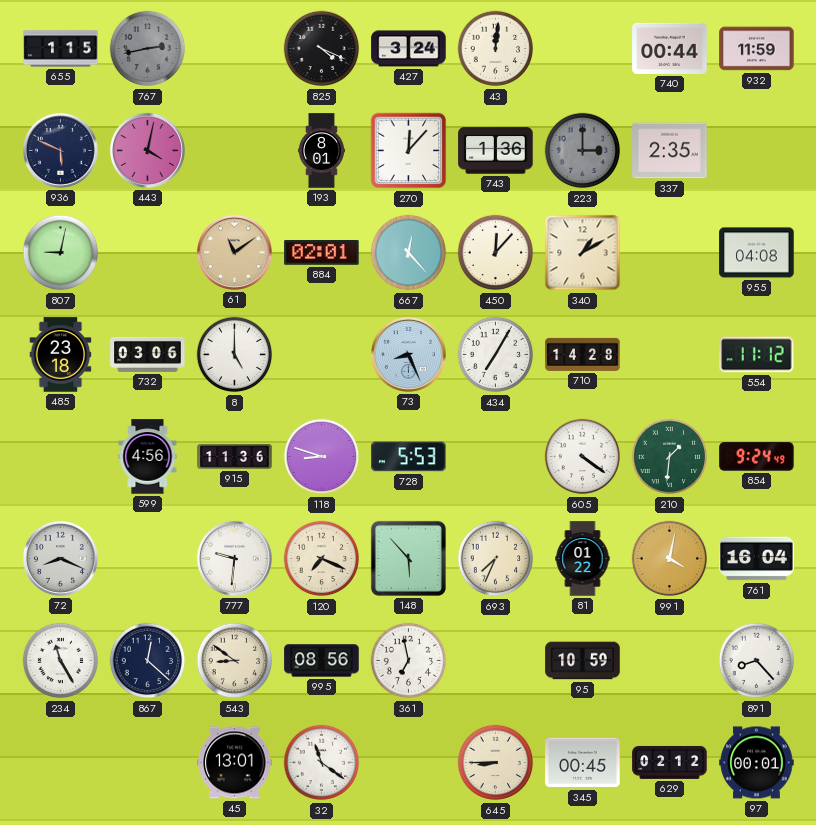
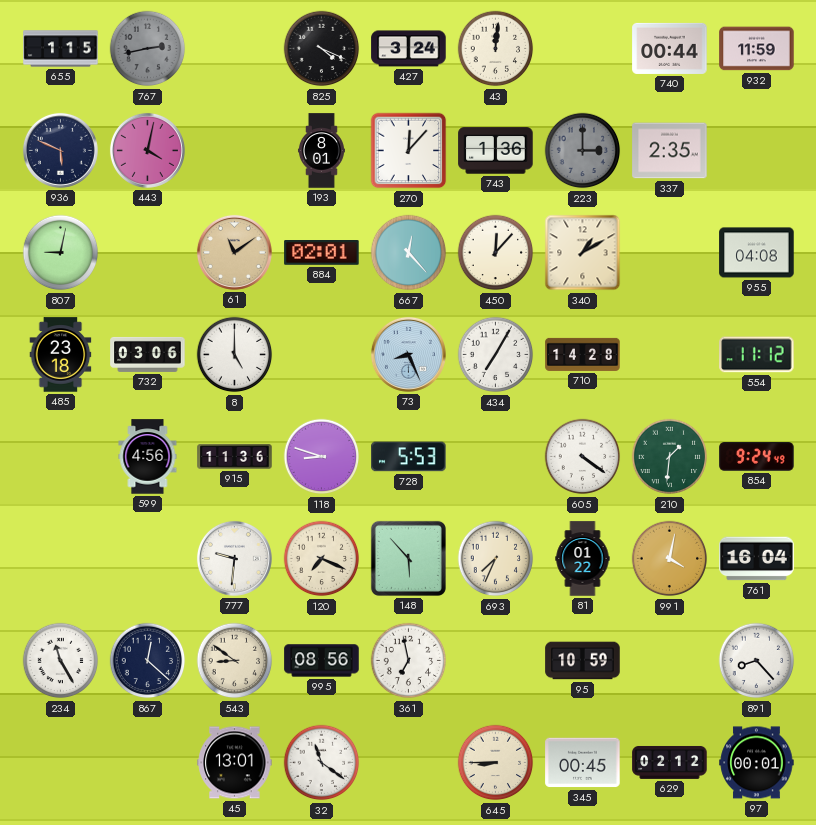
72: 8:19 -> none (60, 558)
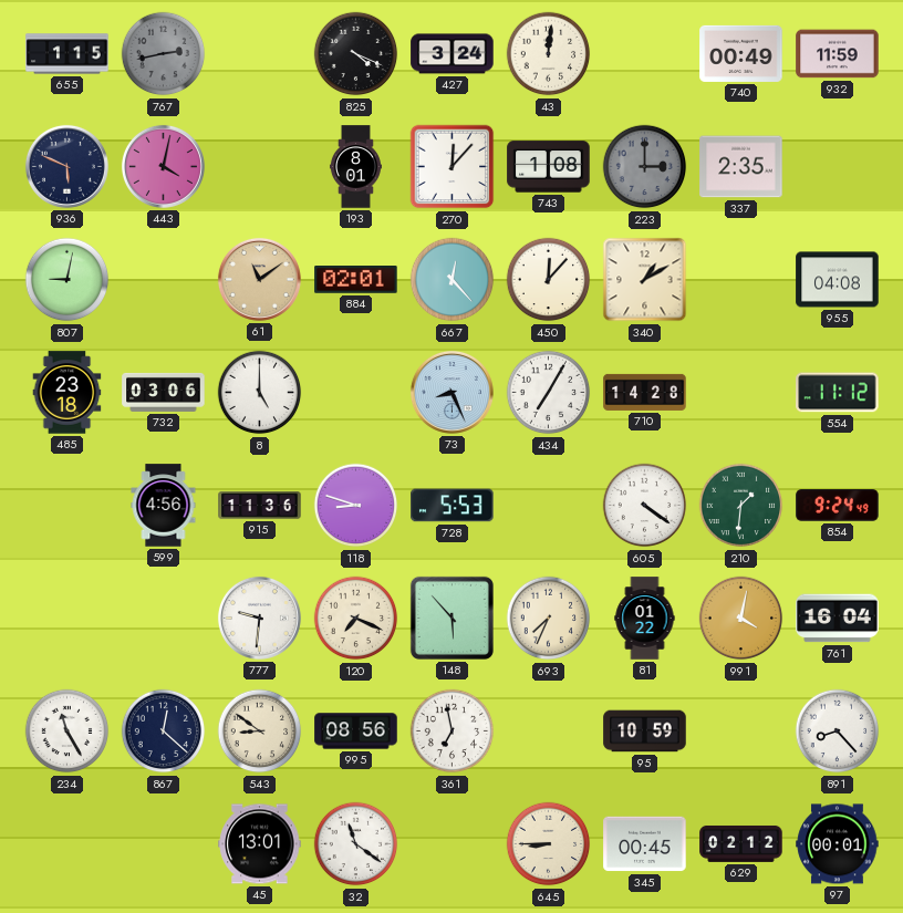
740: 00:44 -> 00:49 (741, 53)
743: 1:36 -> 1:08 (549, 167)
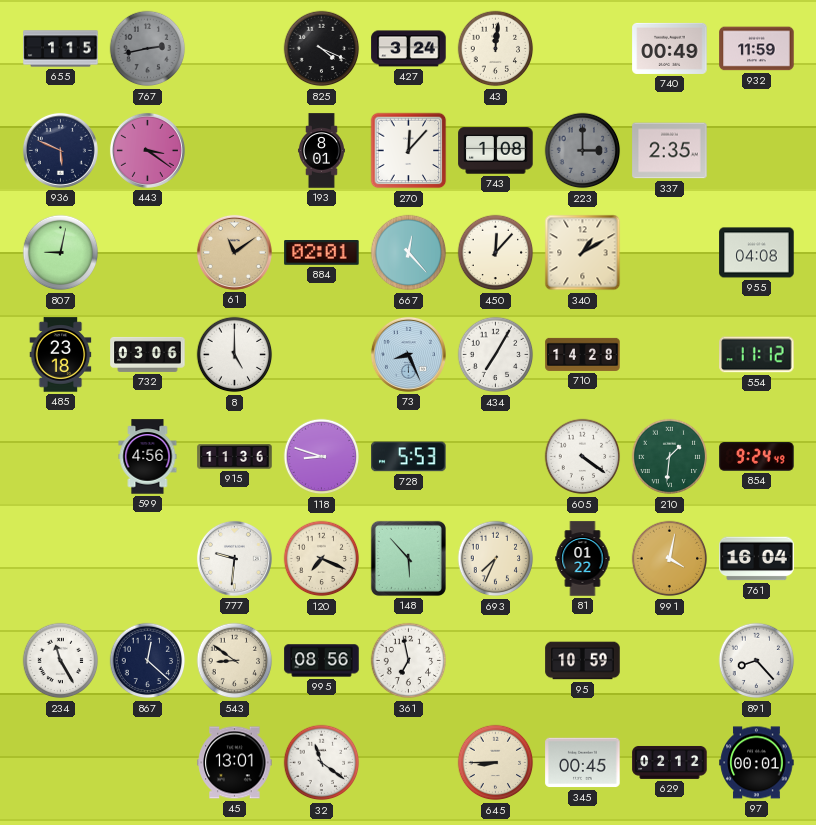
443: 4:02 -> 3:21 (147, 150)
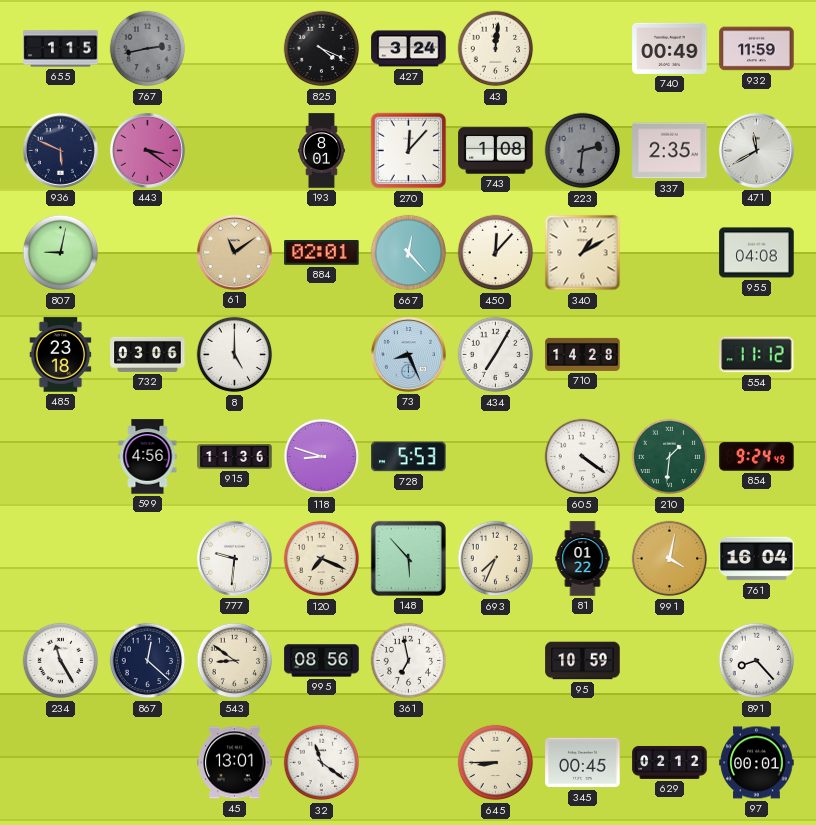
223: 3:00 -> 2:31 (583, 151)
471: none -> 11:40 (756, 150)
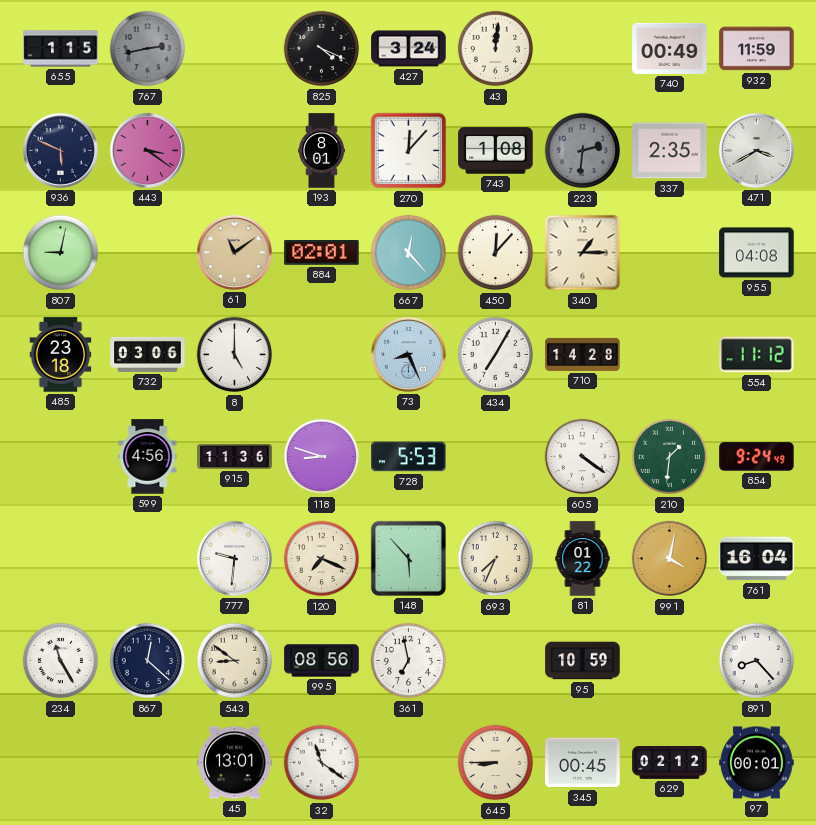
471: 11:40 -> 3:40 (756, 150)
340: 1:10 -> 1:15 (583, 253)
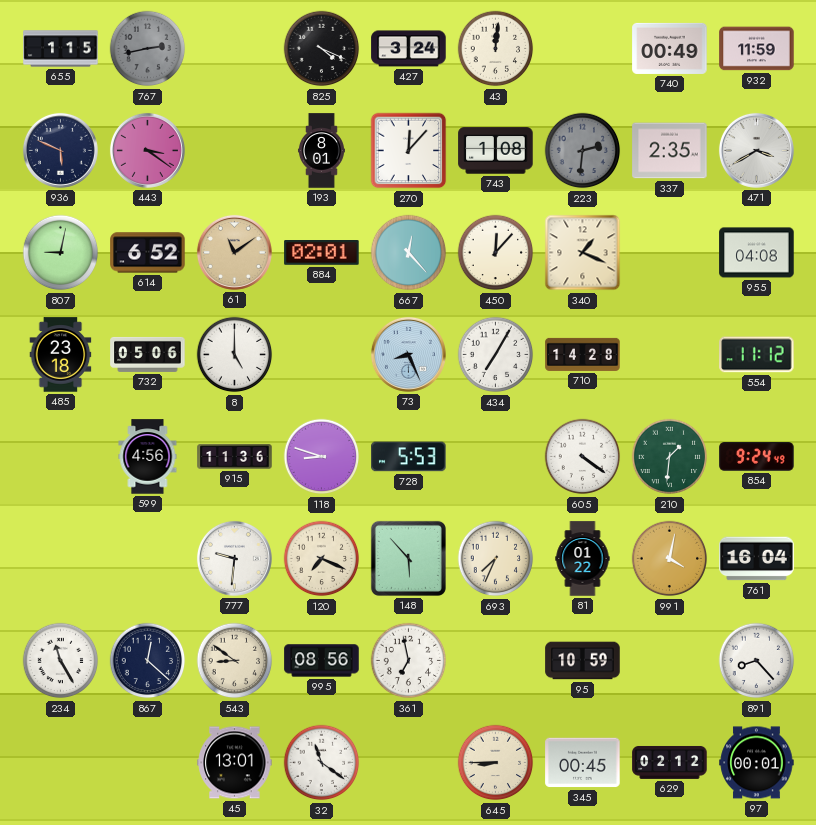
614: none -> 6:52 (148, 253)
340: 1:15 -> 1:19 (583, 253)
732: 03:06 -> 05:06 (148, 354)
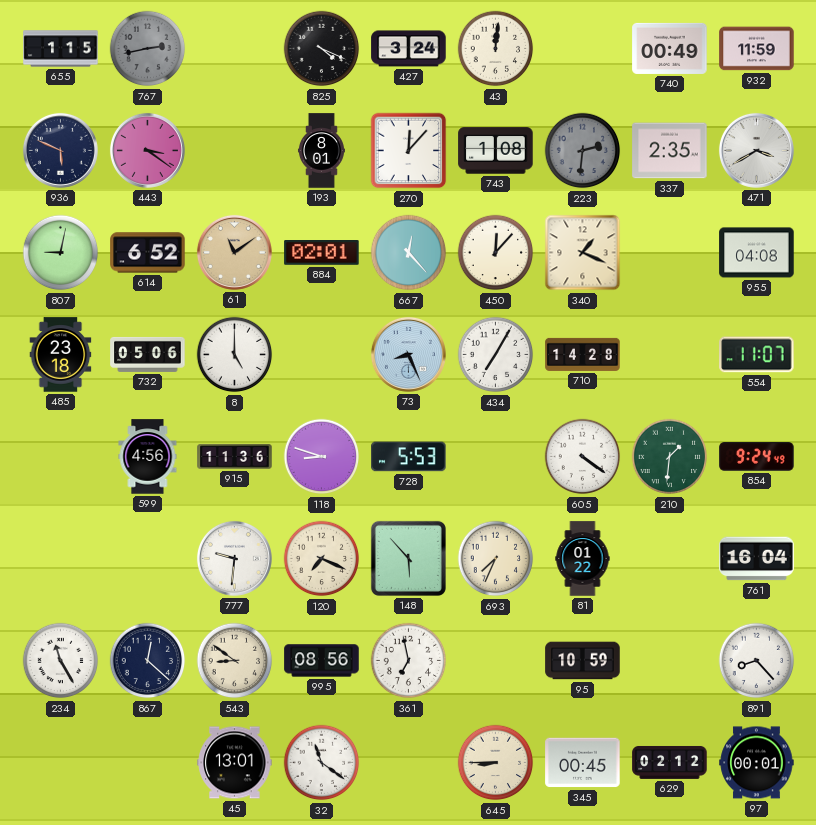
554: 11:12 -> 11:07 (757, 355)
991: 4:02 -> none (670, 559)
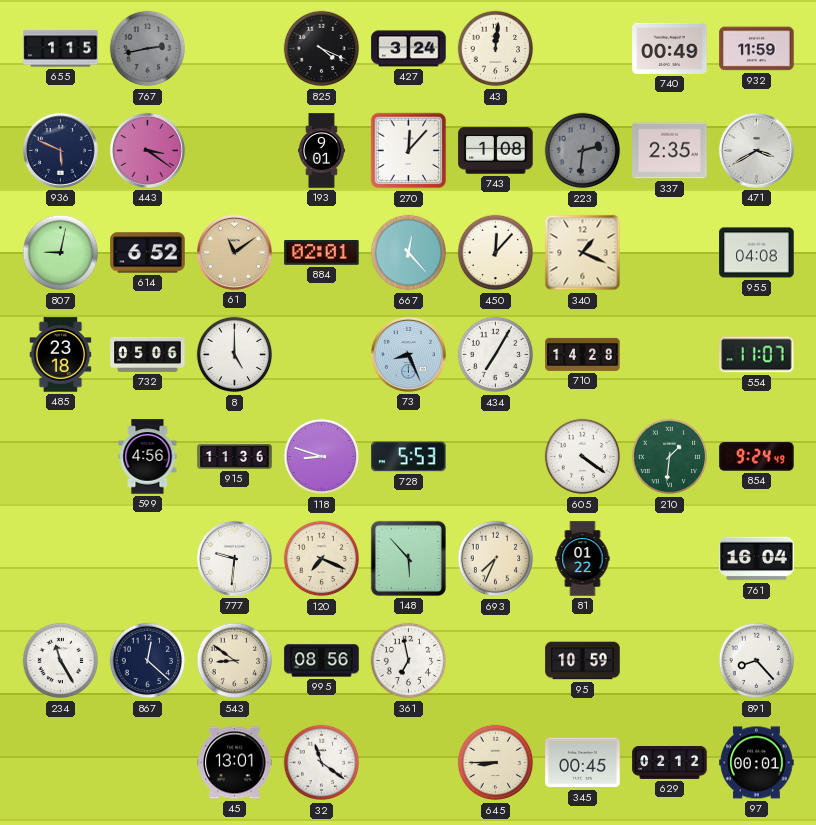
193: 8:01 -> 9:01 (321, 151)
